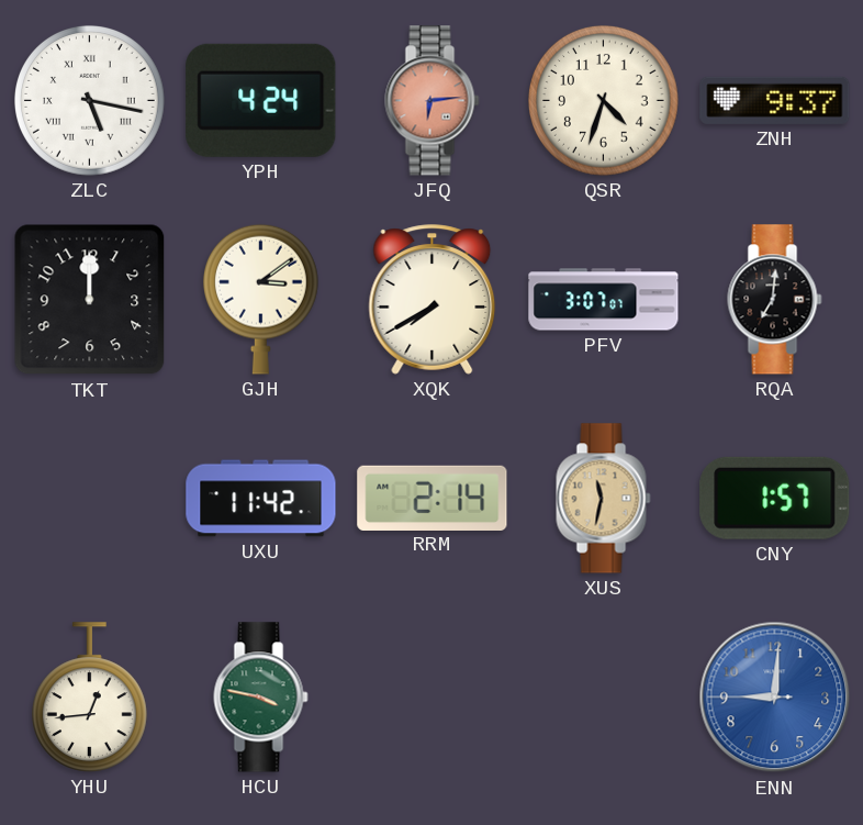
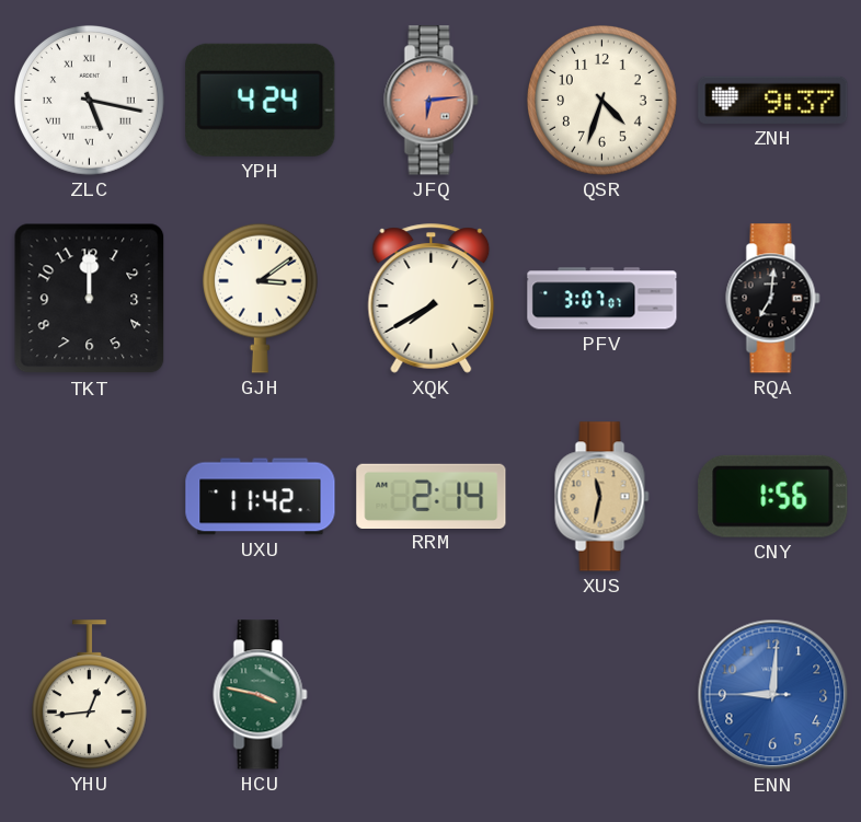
CNY: 1:57 -> 1:56 (773, 496)
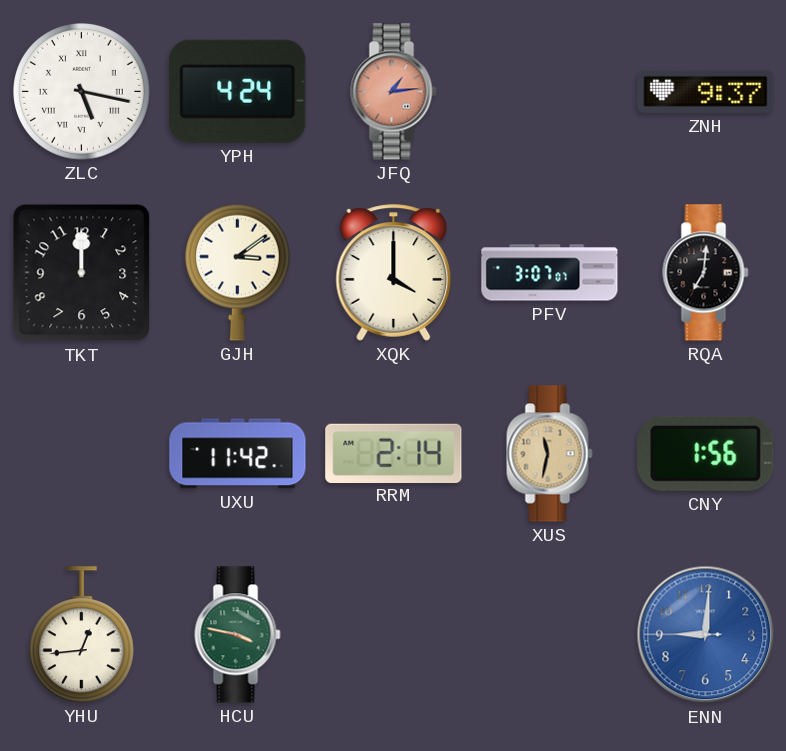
JFQ: 6:14 -> 1:14 (394, 92)
QSR: 4:33 -> none (602, 101)
XQK: 7:40 -> 4:00 (394, 273)
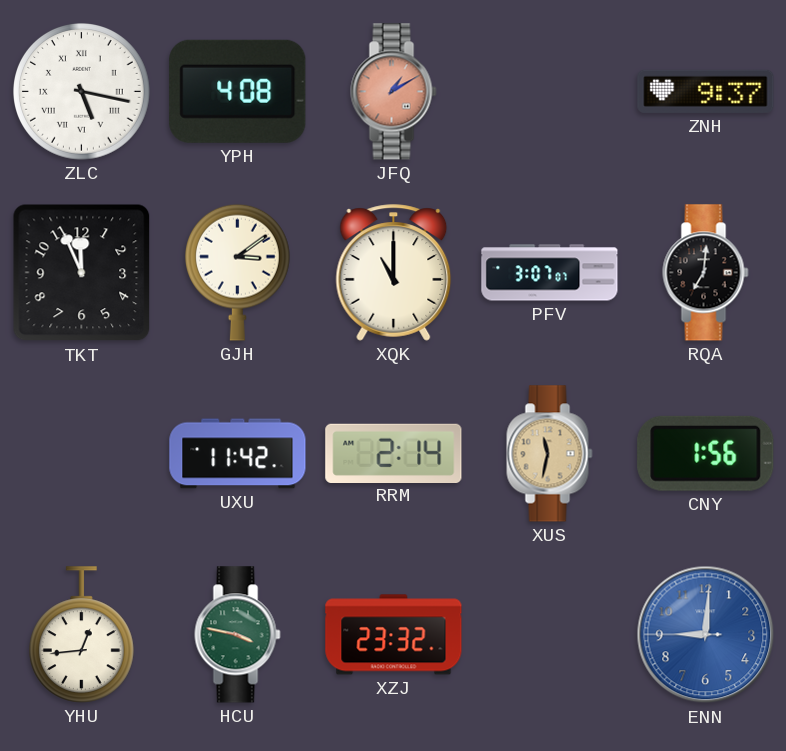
YPH: 4:24 -> 4:08 (238, 91)
JFQ: 1:14 -> 1:10 (394, 92)
TKT: 12:00 -> 11:56 (82, 273)
XQK: 4:00 -> 11:00 (394, 273)
XZJ: none -> 23:32 (394, 635)
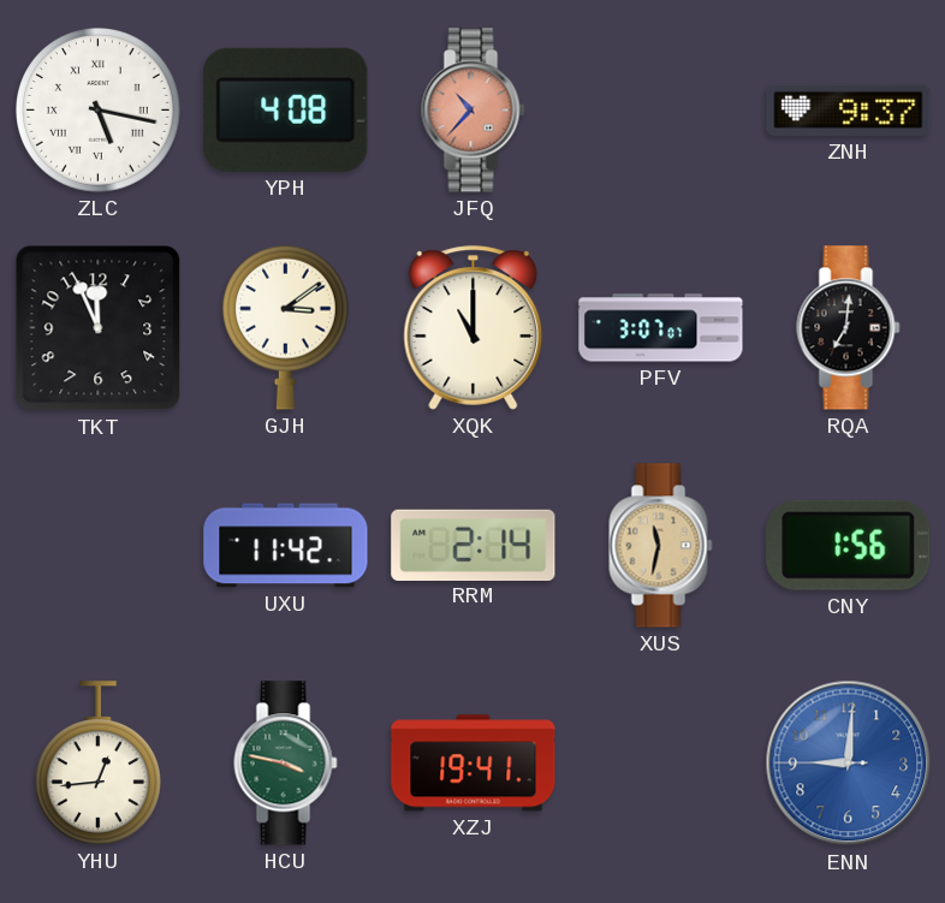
JFQ: 1:10 -> 10:37 (474, 111)
XZJ: 23:32 -> 19:41 (474, 764)
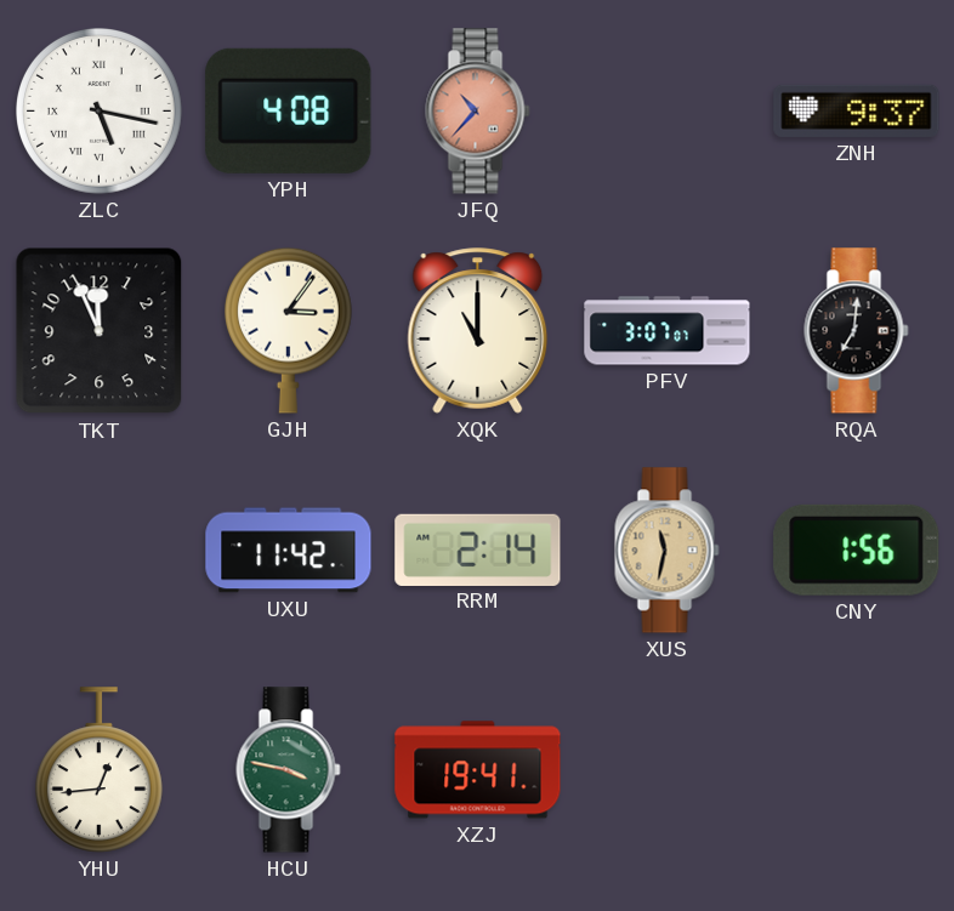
GJH: 3:09 -> 3:06 (288, 330)
ENN: 9:00 -> none (849, 764)
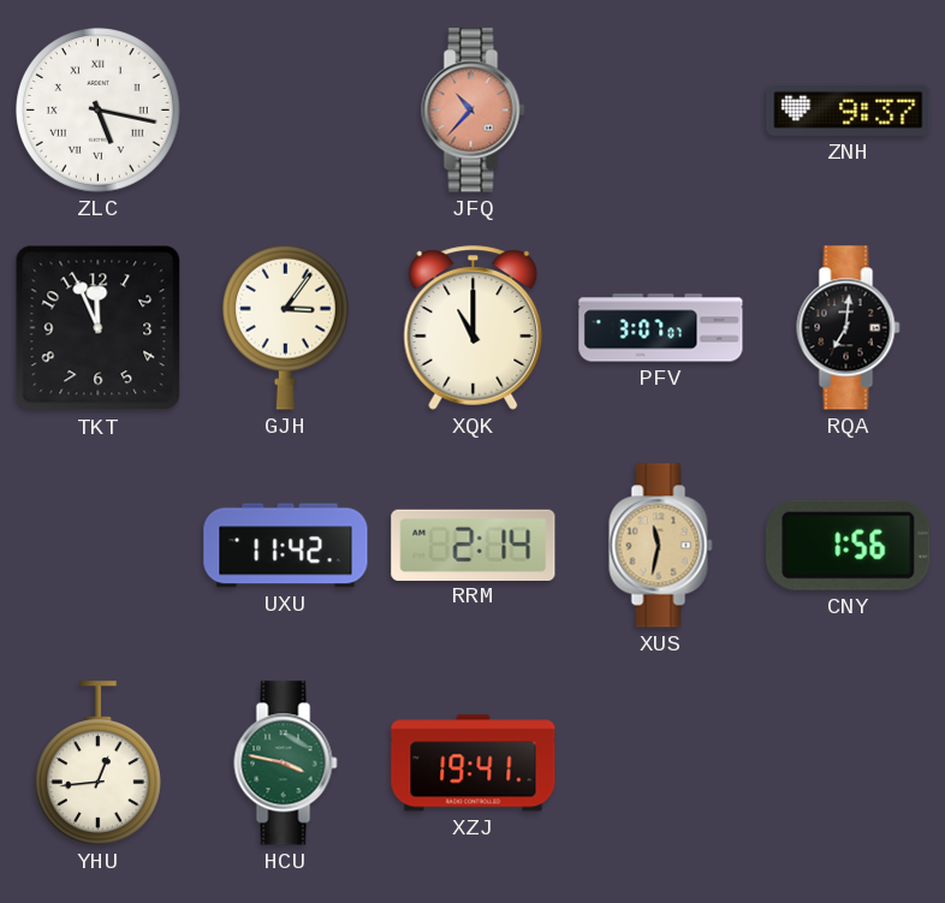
YPH: 4:08 -> none (289, 110)
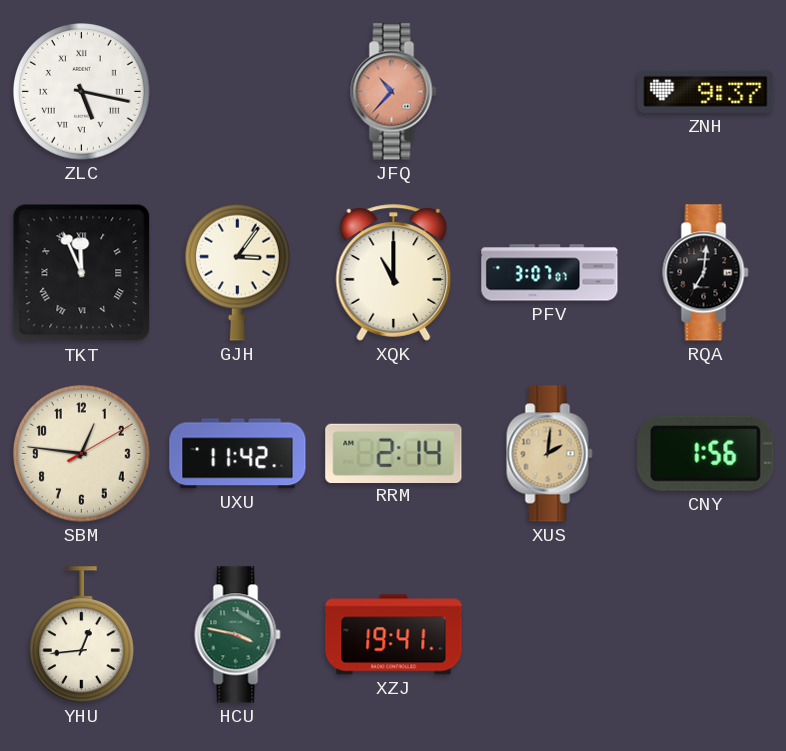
TKT numerals: Arabic -> Roman (82, 273)
SBM: none -> 12:46 (82, 454)
XUS: 11:32 -> 2:01 (550, 454)
